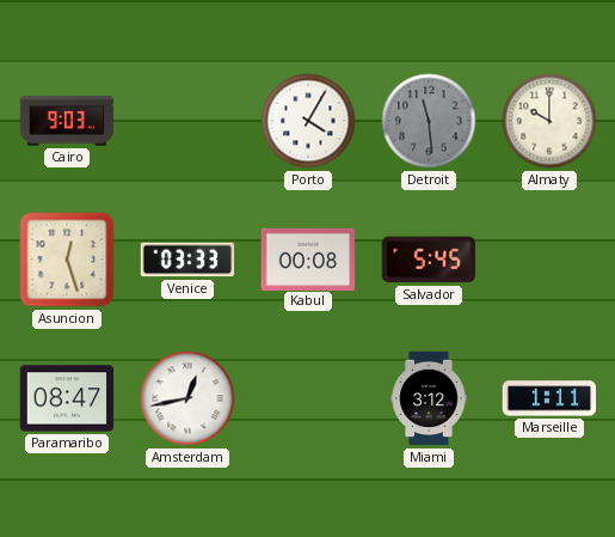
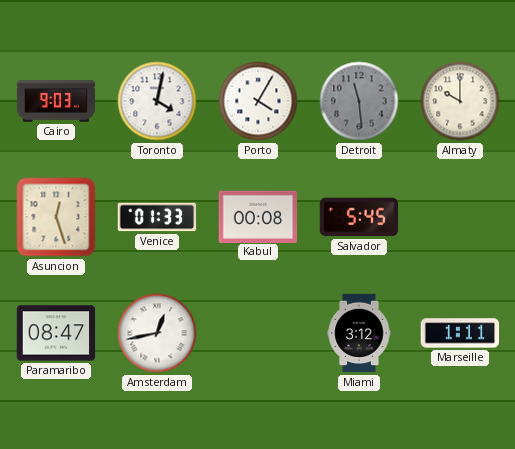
Toronto: none -> 4:02 (157, 101)
Venice: 03:33 -> 01:33 (157, 217)
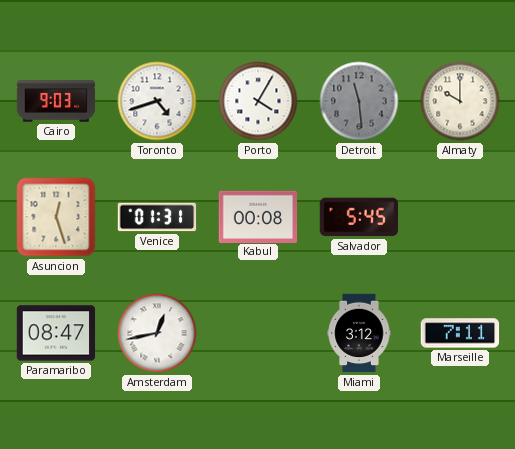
Toronto: 4:02 -> 4:42 (157, 101)
Venice: 01:33 -> 01:31 (157, 217)
Marseille: 1:11 -> 7:11 (460, 333)
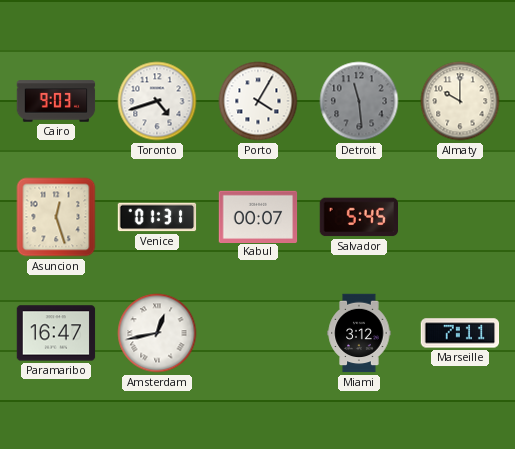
Kabul: 00:08 -> 00:07 (258, 216)
Paramaribo: 08:47 -> 16:47 (56, 333)
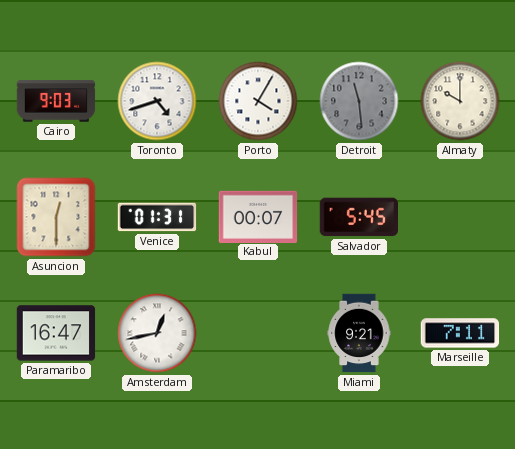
Asuncion: 12:27 -> 12:30 (56, 217)
Miami: 3:12 -> 9:21 (359, 333)
